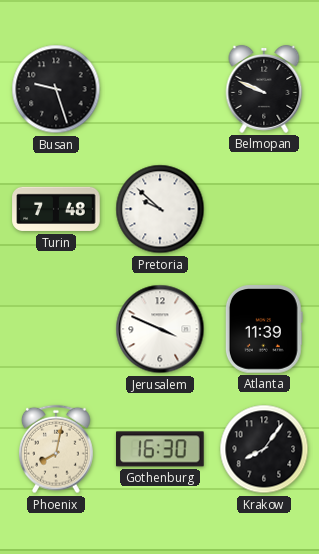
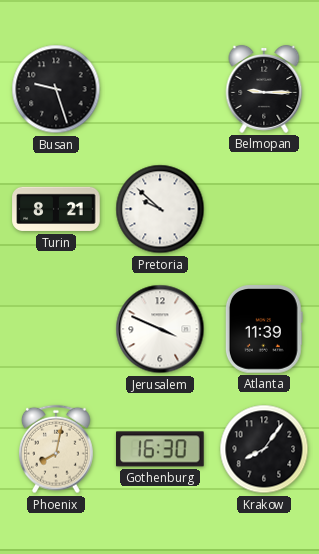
Belmopan: 9:49 -> 9:15 (264, 89)
Turin: 7:48 -> 8:21 (56, 209)
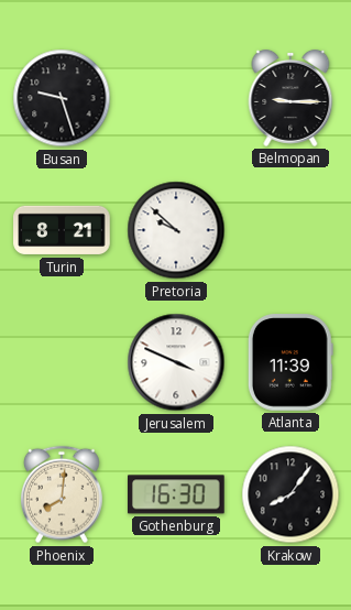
Phoenix: 8:02 -> 8:01 (63, 494)
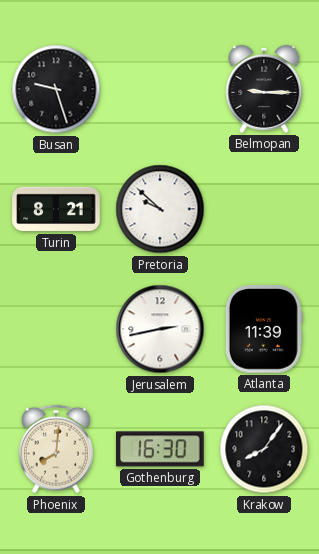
Jerusalem: 3:49 -> 2:43 (160, 329)
